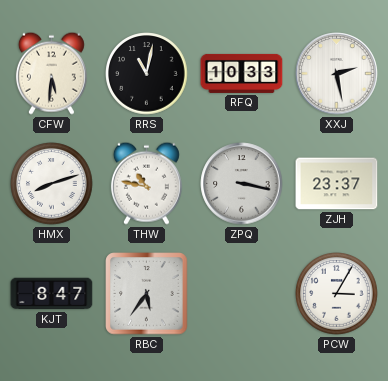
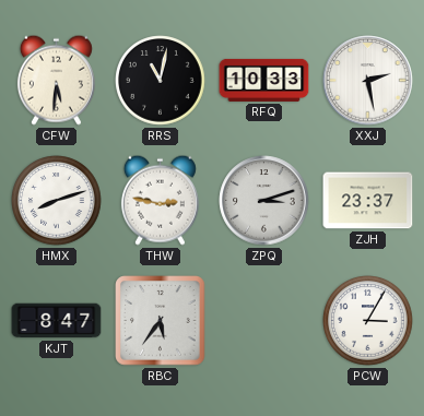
THW: 10:47 -> 2:47 (160, 200)
ZPQ: 3:17 -> 3:12 (264, 201)
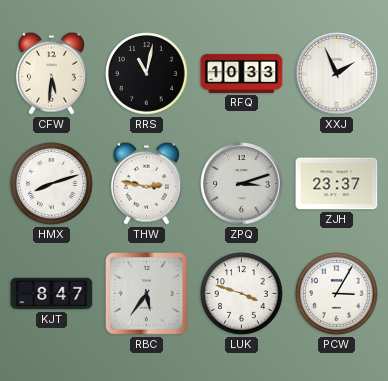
XXJ: 2:28 -> 1:56 (337, 74)
LUK: none -> 3:48 (242, 294)
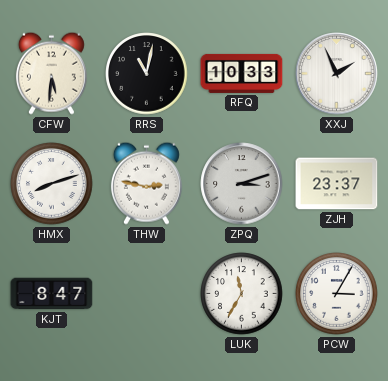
RBC: 5:36 -> none (147, 294)
LUK: 3:48 -> 11:35 (242, 294)
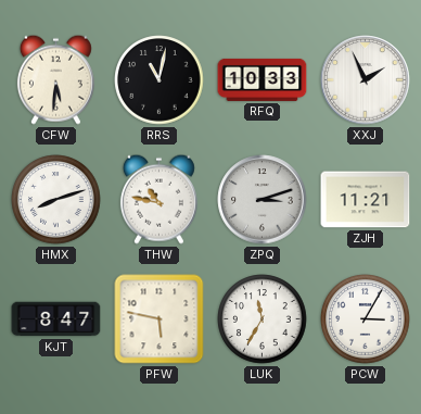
THW: 2:47 -> 10:47 (158, 199)
ZJH: 23:37 -> 11:21 (366, 200)
PFW: none -> 5:47 (160, 319)
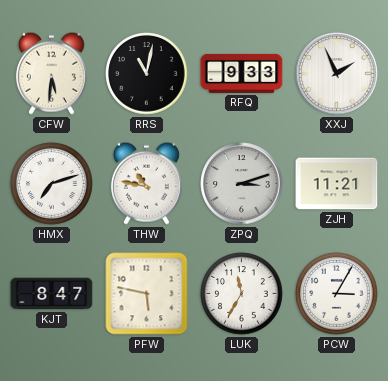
RFQ: 10:33 -> 9:33 (242, 73)
HMX: 8:12 -> 7:12 (52, 184)
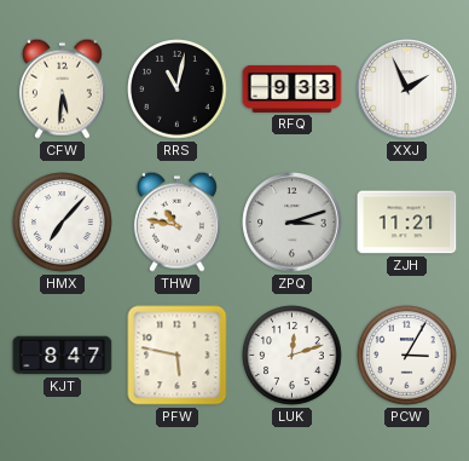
HMX: 7:12 -> 7:07 (63, 223)
LUK: 11:35 -> 12:12 (293, 356)
